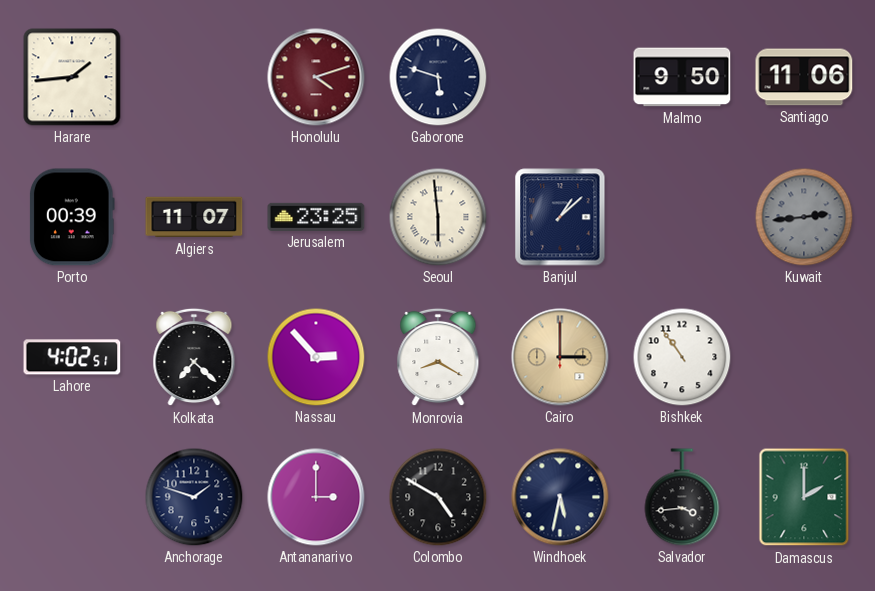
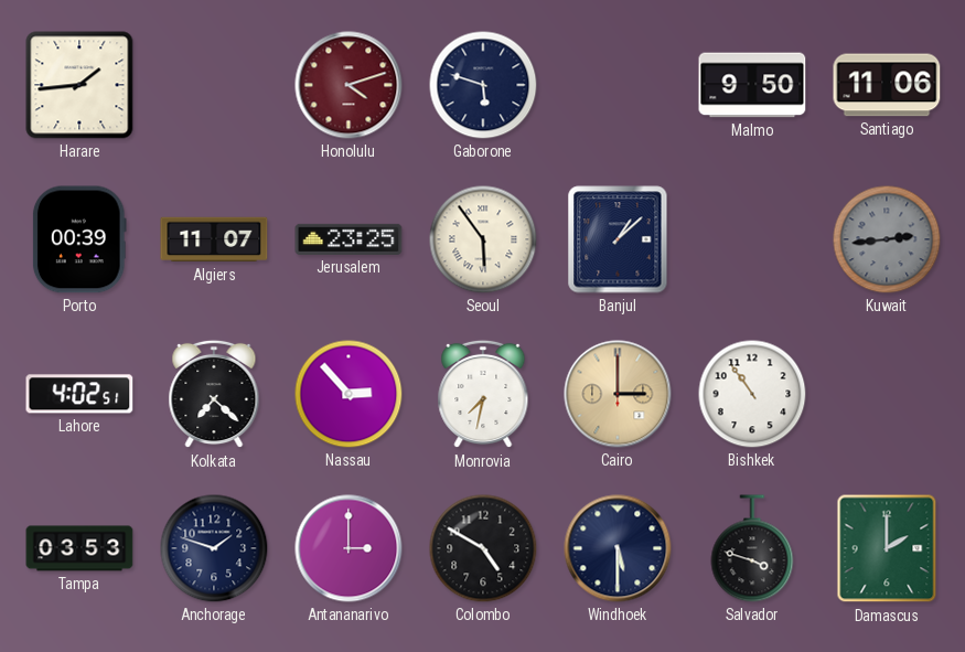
Seoul: 5:59 -> 5:54 (483, 239)
Monrovia: 8:20 -> 7:32 (483, 394)
Tampa: none -> 03:53 (79, 548)
Windhoek: 5:32 -> 5:30 (618, 548)
Salvador: 3:44 -> 3:48 (752, 548)
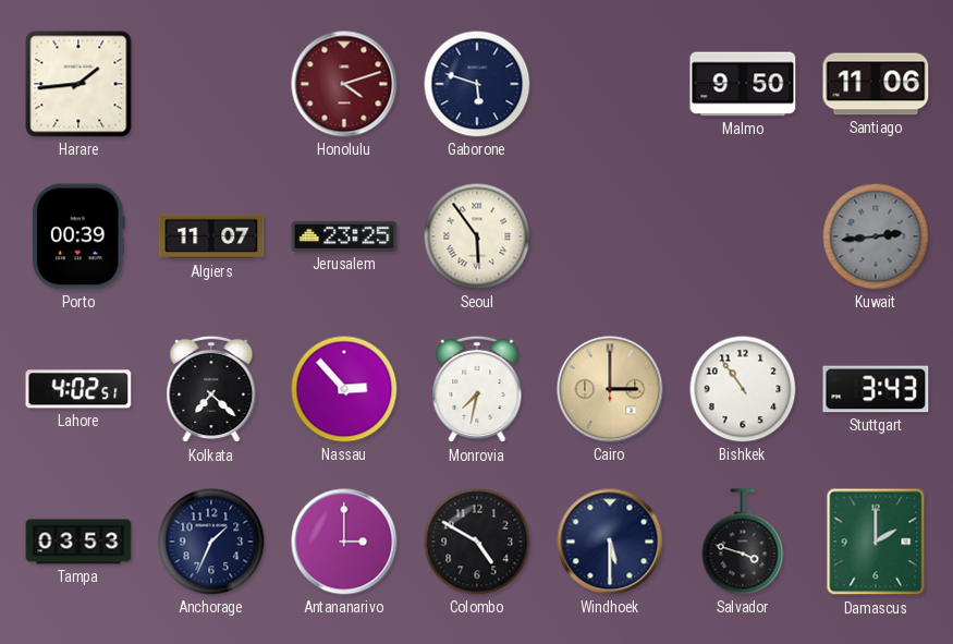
Banjul: 1:08 -> none (618, 239)
Stuttgart: none -> 3:43 (876, 389)
Anchorage: 1:48 -> 1:34 (211, 542)
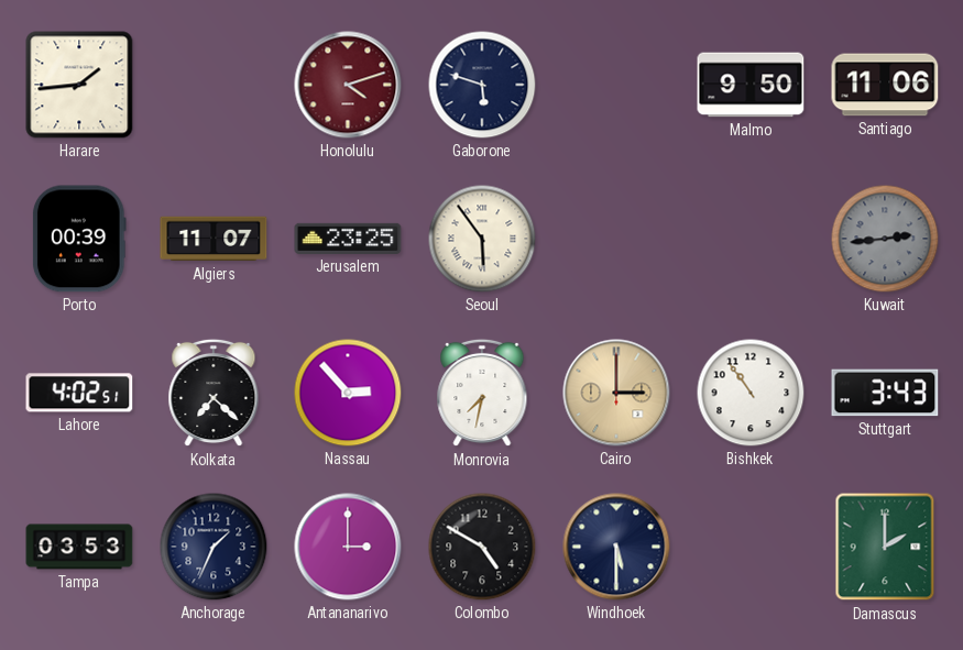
Salvador: 3:48 -> none (743, 542)
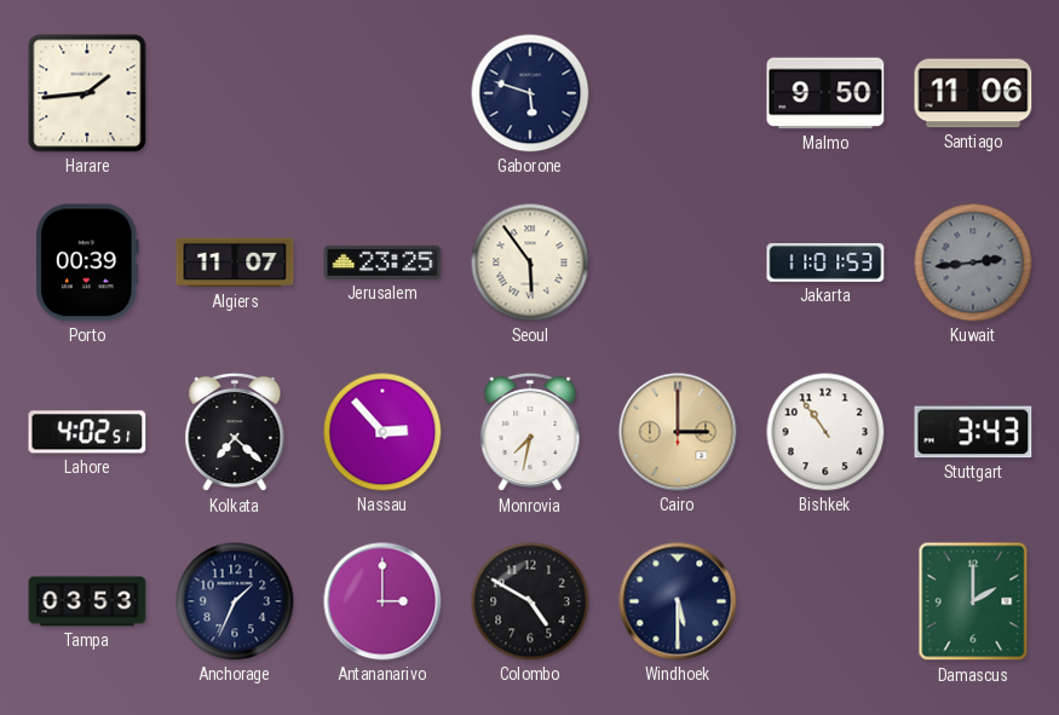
Honolulu: 4:12 -> none (348, 85)
Jakarta: none -> 11:01 (825, 264)
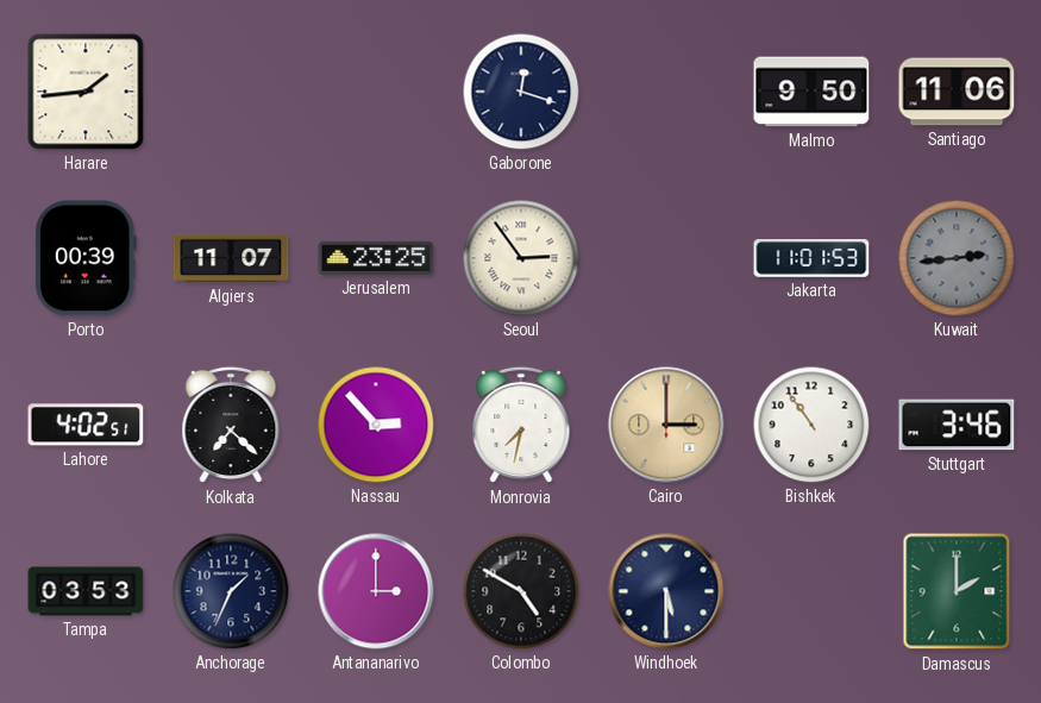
Gaborone: 5:48 -> 12:18 (521, 92)
Seoul: 5:54 -> 2:54 (521, 258)
Stuttgart: 3:43 -> 3:46 (957, 425)
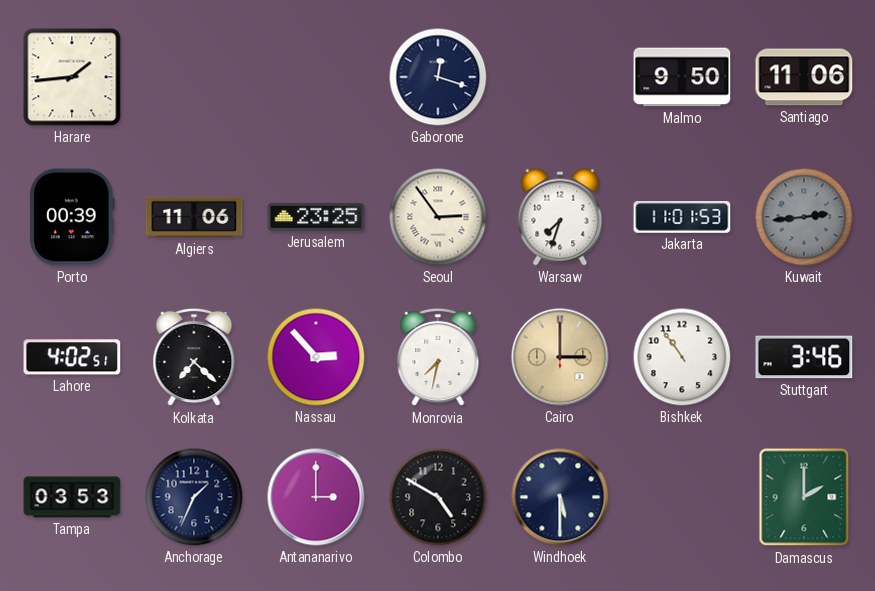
Algiers: 11:07 -> 11:06 (194, 217)
Warsaw: none -> 7:33 (560, 217)
